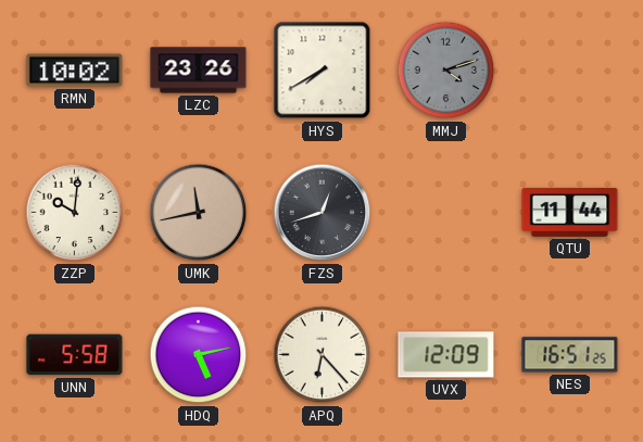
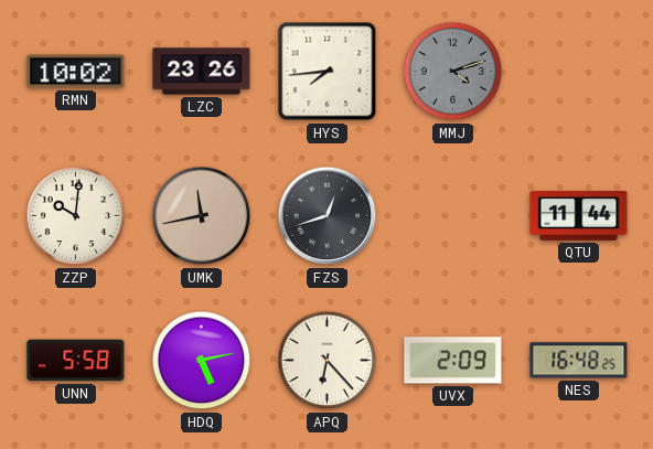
HYS: 7:40 -> 7:44 (328, 72)
UVX: 12:09 -> 2:09 (453, 361)
NES: 16:51 -> 16:48 (579, 361)
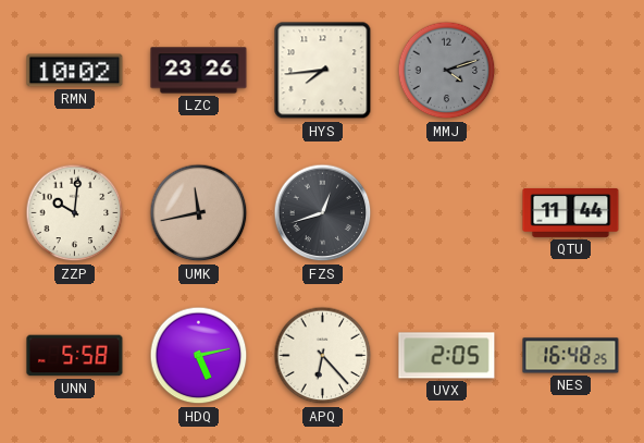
UVX: 2:09 -> 2:05 (447, 356)
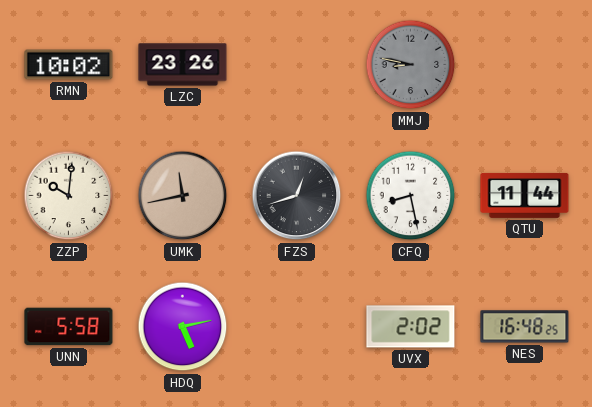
HYS: 7:44 -> none (323, 71)
MMJ: 4:12 -> 8:47 (411, 65)
CFQ: none -> 8:28 (411, 196)
APQ: 6:23 -> none (323, 356)
UVX: 2:05 -> 2:02 (411, 327)
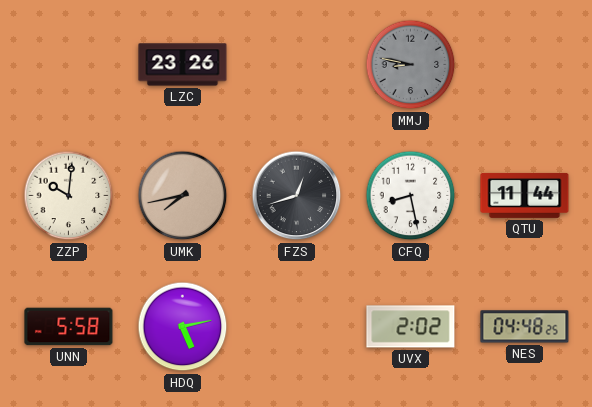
RMN: 10:02 -> none (69, 65)
UMK: 11:43 -> 7:43 (183, 196)
NES: 16:48 -> 04:48 (525, 327)
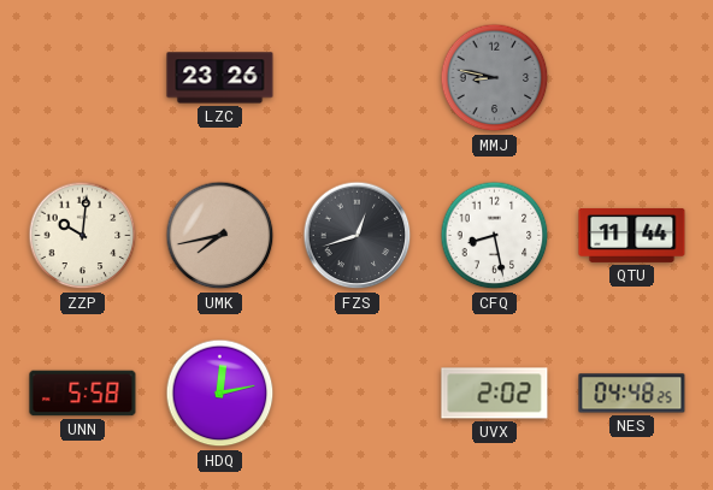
HDQ: 5:13 -> 12:13 (220, 394)
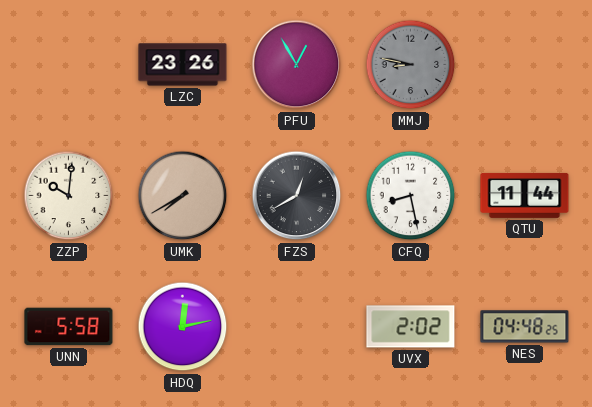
PFU: none -> 12:55 (297, 65)
UMK: 7:43 -> 7:40 (183, 196)
FZS: 12:42 -> 12:40 (297, 196)
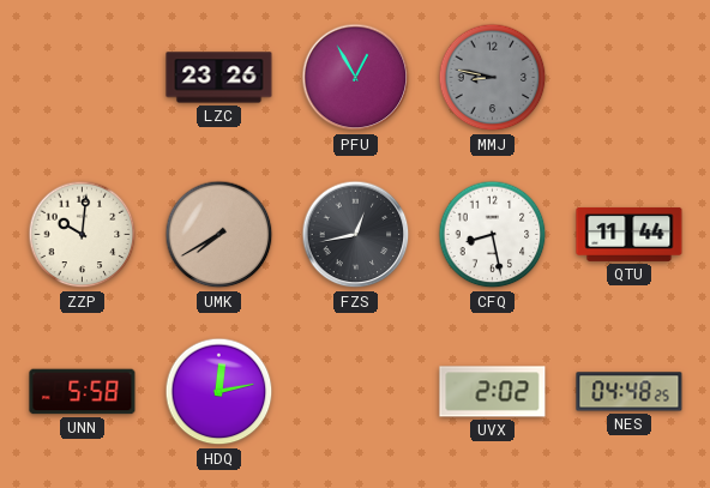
FZS: 12:40 -> 12:43 (356, 235)
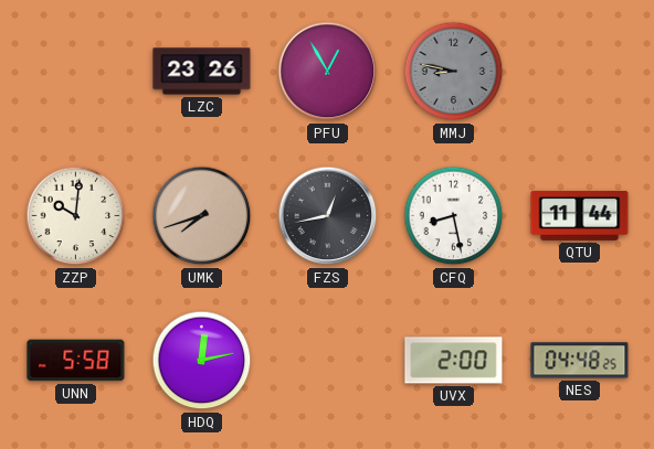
UMK: 7:40 -> 7:42 (202, 216)
UVX: 2:02 -> 2:00 (454, 361)
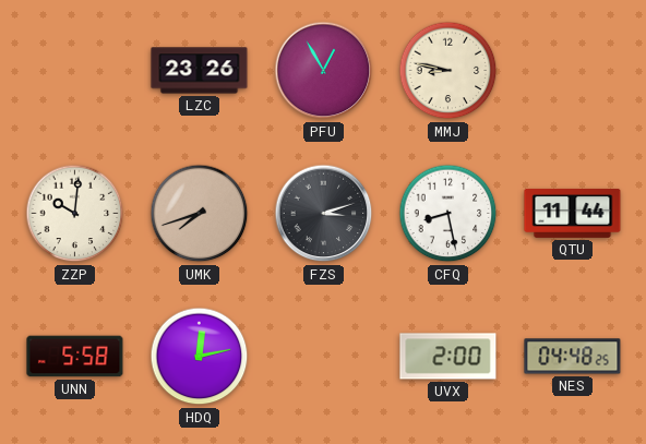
MMJ dial: grey -> cream (448, 71)
FZS: 12:43 -> 3:12 (324, 214)
